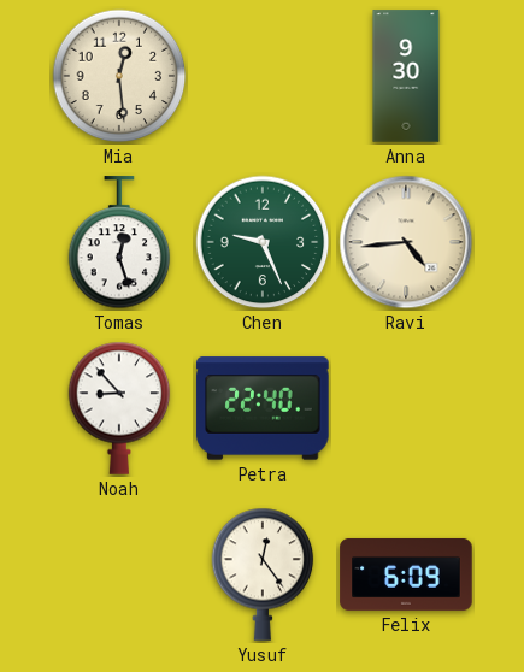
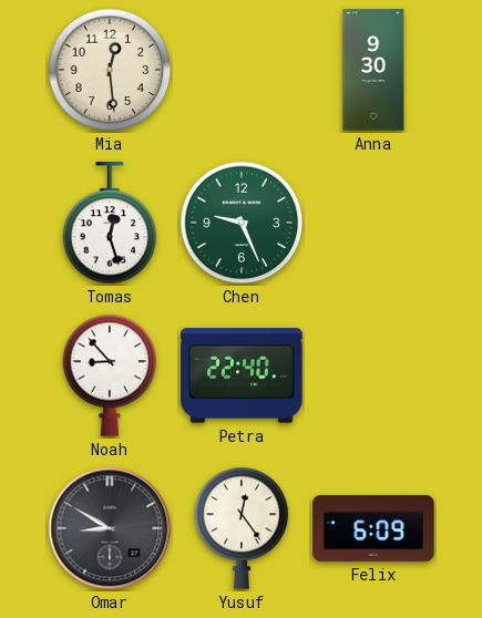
Ravi: 4:44 -> none (406, 242)
Omar: none -> 8:50 (110, 528)
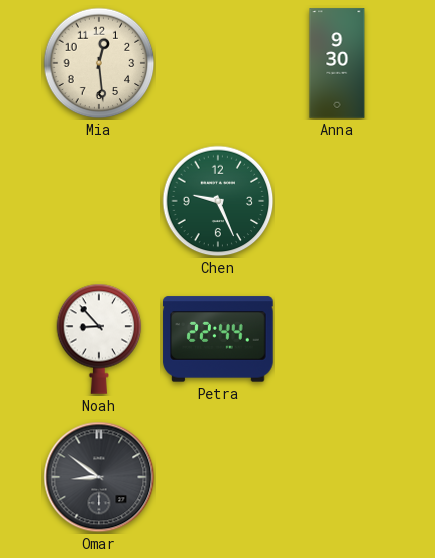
Tomas: 12:27 -> none (110, 224)
Petra: 22:40 -> 22:44 (218, 339)
Omar: 8:50 -> 8:51 (99, 477)
Yusuf: 12:24 -> none (242, 528)
Felix: 6:09 -> none (373, 528)
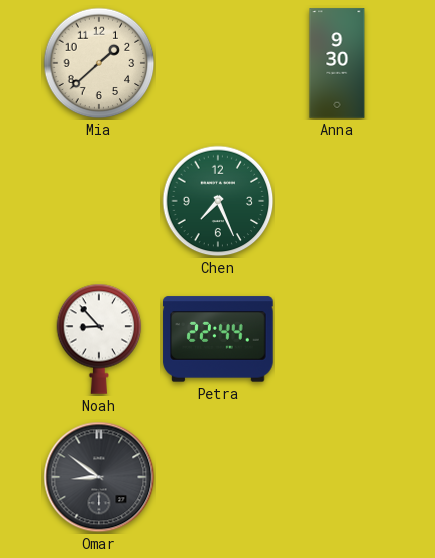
Mia: 12:29 -> 1:38 (99, 63)
Chen: 9:26 -> 7:26 (218, 201)
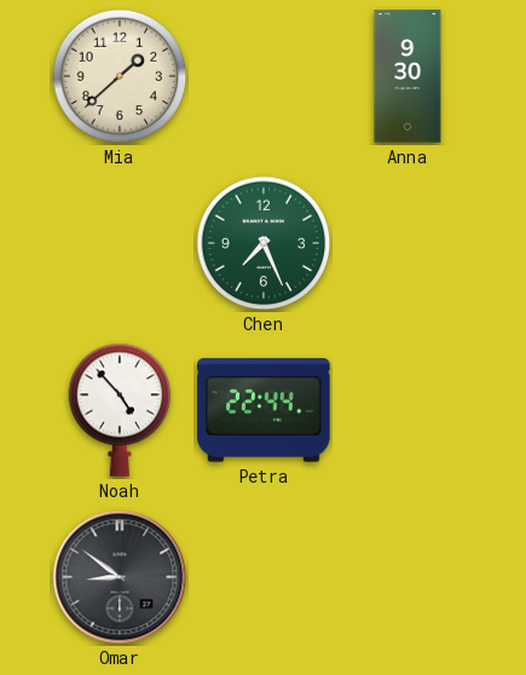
Noah: 8:53 -> 4:53 (120, 410)
